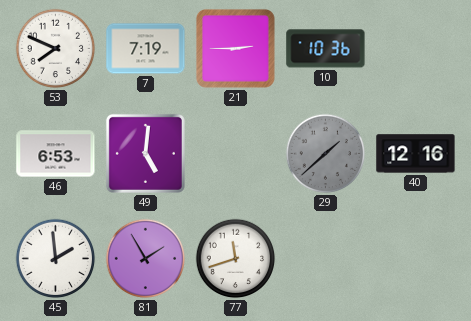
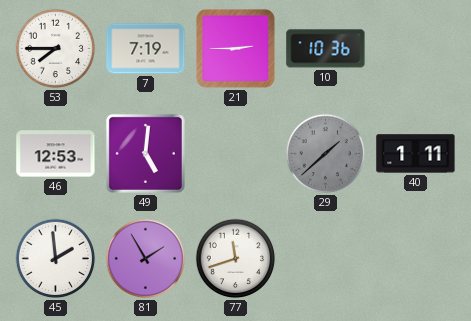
53: 7:49 -> 7:45 (56, 49)
46: 6:53 -> 12:53 (56, 154)
40: 12:16 -> 1:11 (416, 154)
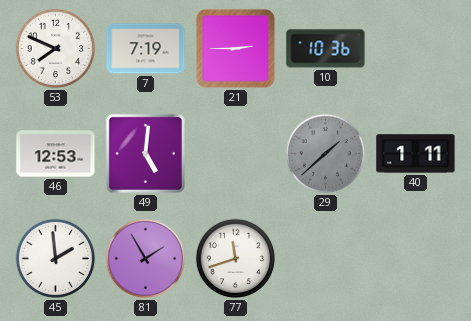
53: 7:45 -> 7:49 (56, 49)
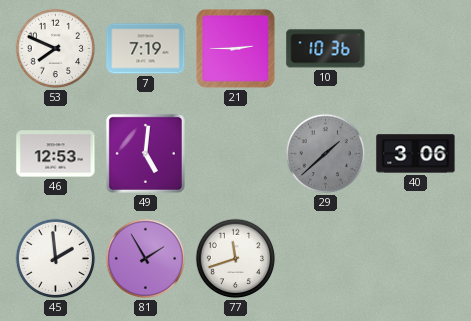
40: 1:11 -> 3:06 (416, 154)
